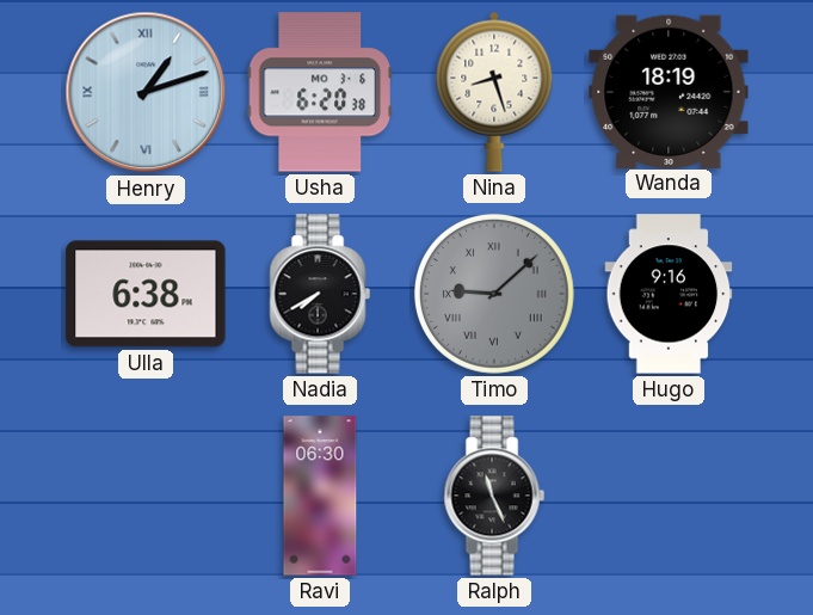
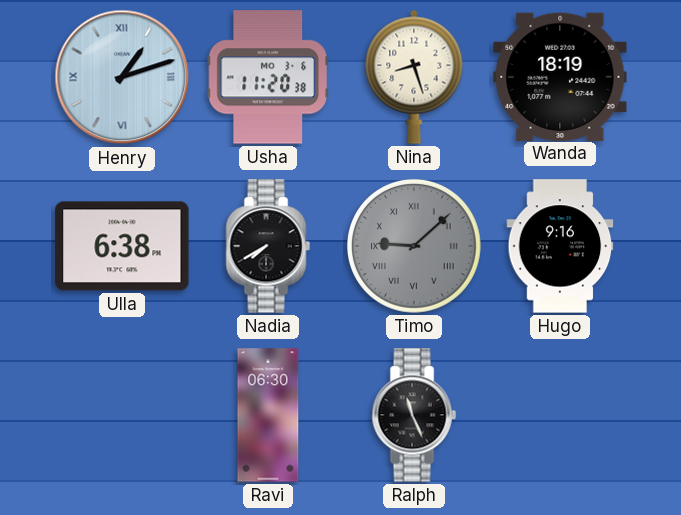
Usha: 6:20 -> 11:20 (268, 77)
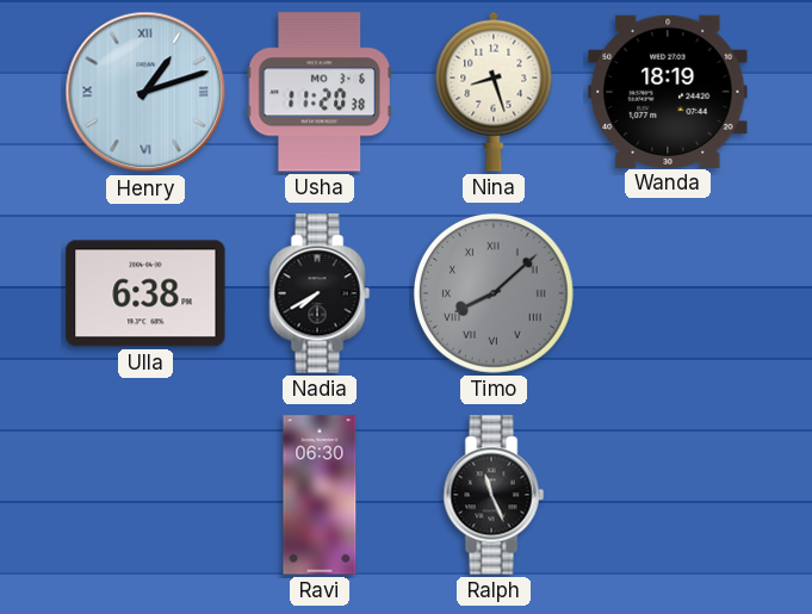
Timo: 9:08 -> 8:08 (494, 293)
Hugo: 9:16 -> none (560, 246)
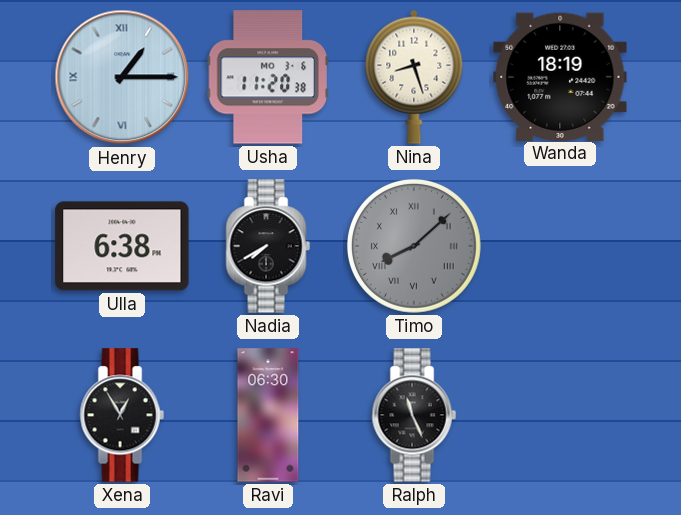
Henry: 1:12 -> 1:15 (122, 77)
Xena: none -> 12:55 (122, 415)
